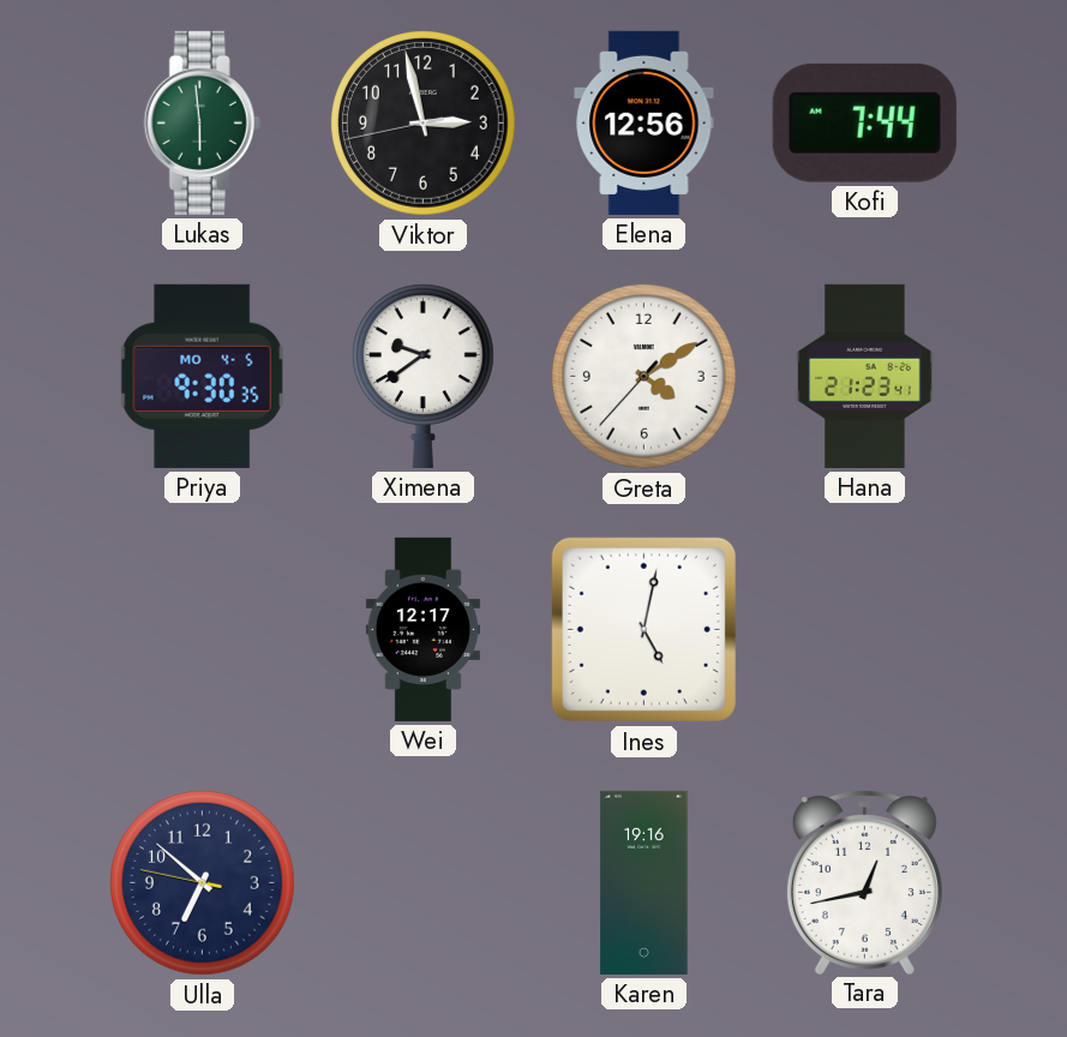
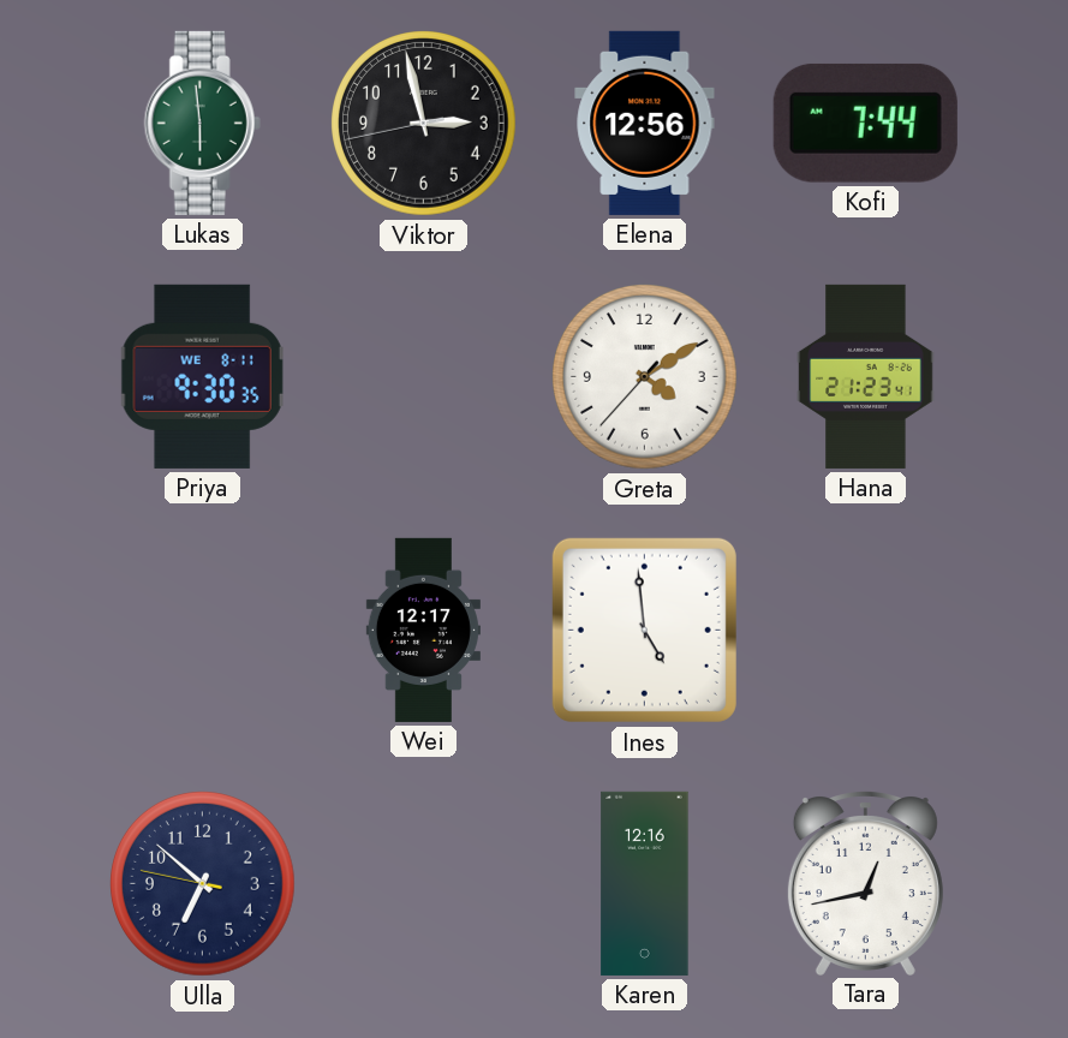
Priya date: MO 4-5 -> WE 8-11 (202, 376)
Ximena: 9:39 -> none (422, 376)
Ines: 5:02 -> 4:59 (644, 630)
Karen: 19:16 -> 12:16 (645, 883)
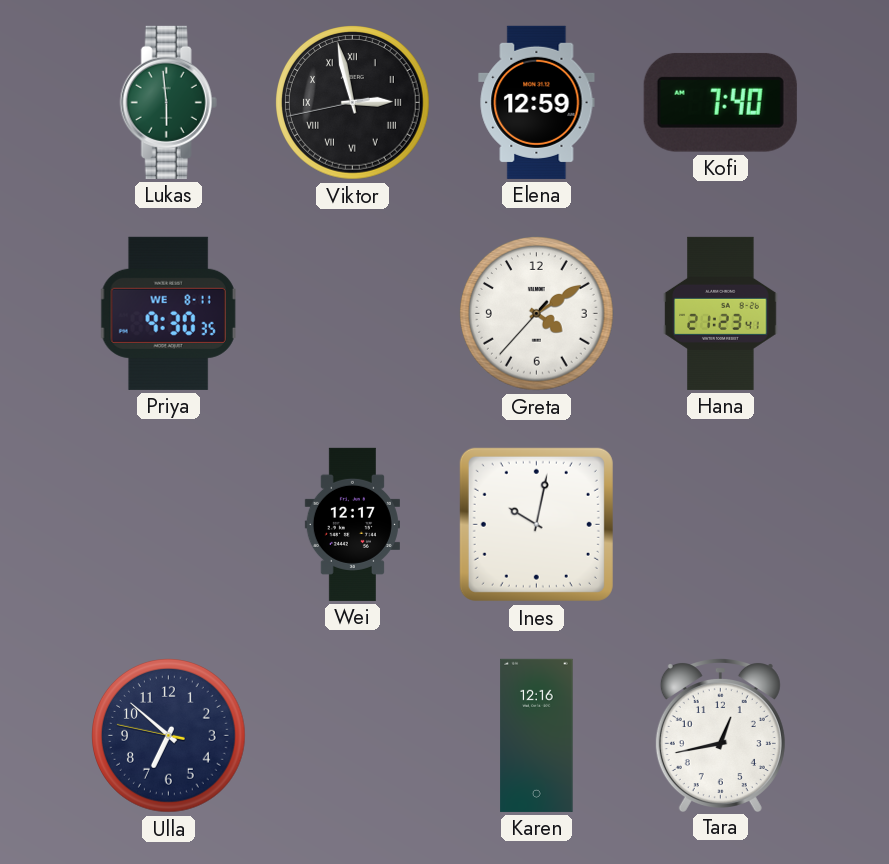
Viktor numerals: Arabic -> Roman (353, 103)
Elena: 12:56 -> 12:59 (537, 102)
Kofi: 7:44 -> 7:40 (720, 102)
Ines: 4:59 -> 10:02 (536, 524)
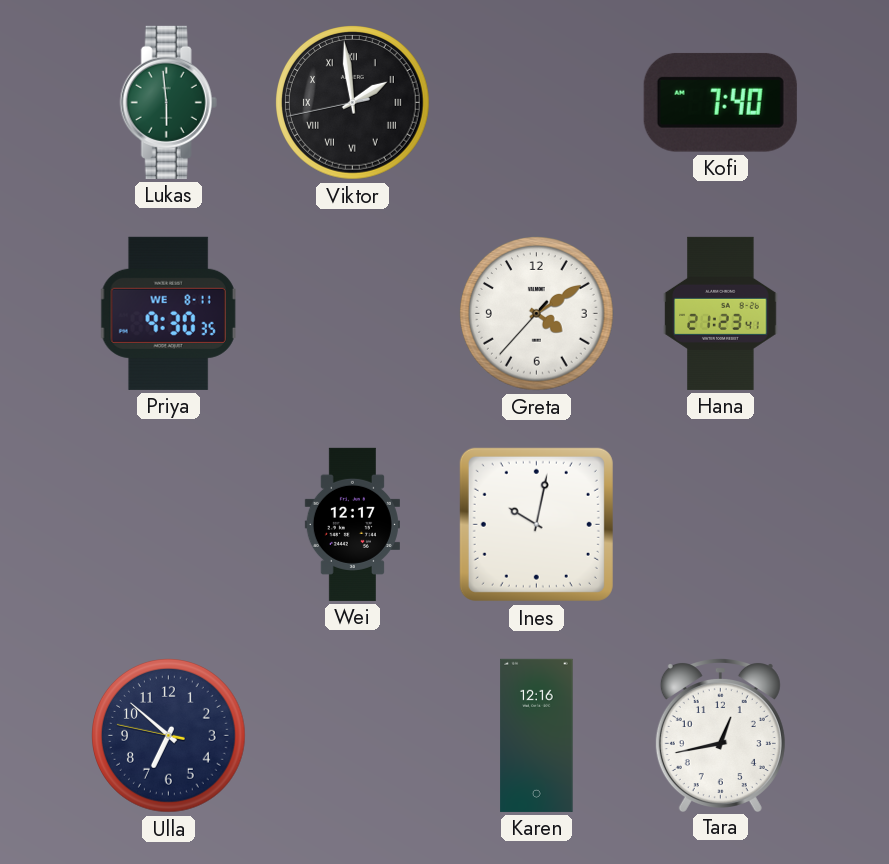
Viktor: 2:57 -> 1:58 (353, 103)
Elena: 12:59 -> none (537, 102)
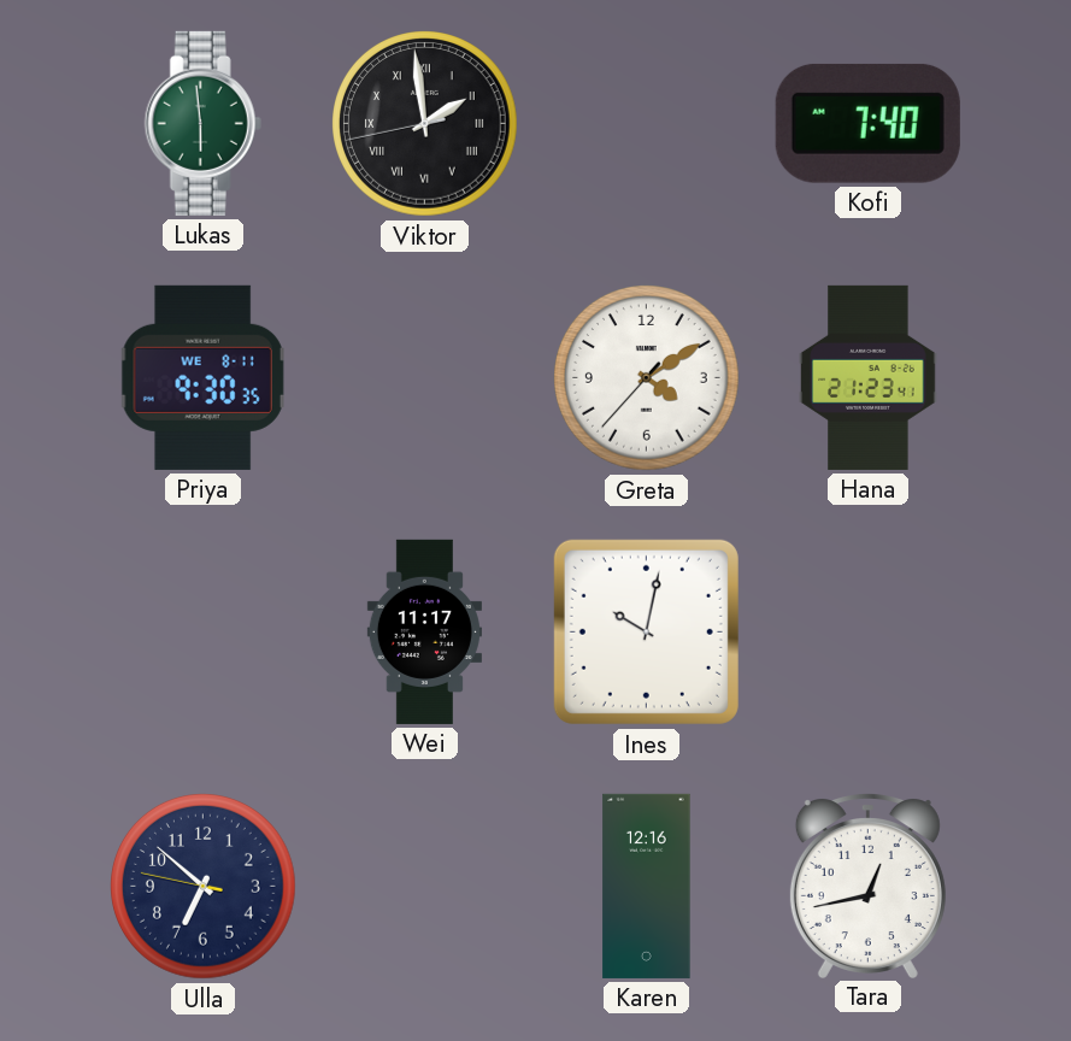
Wei: 12:17 -> 11:17 (424, 631)
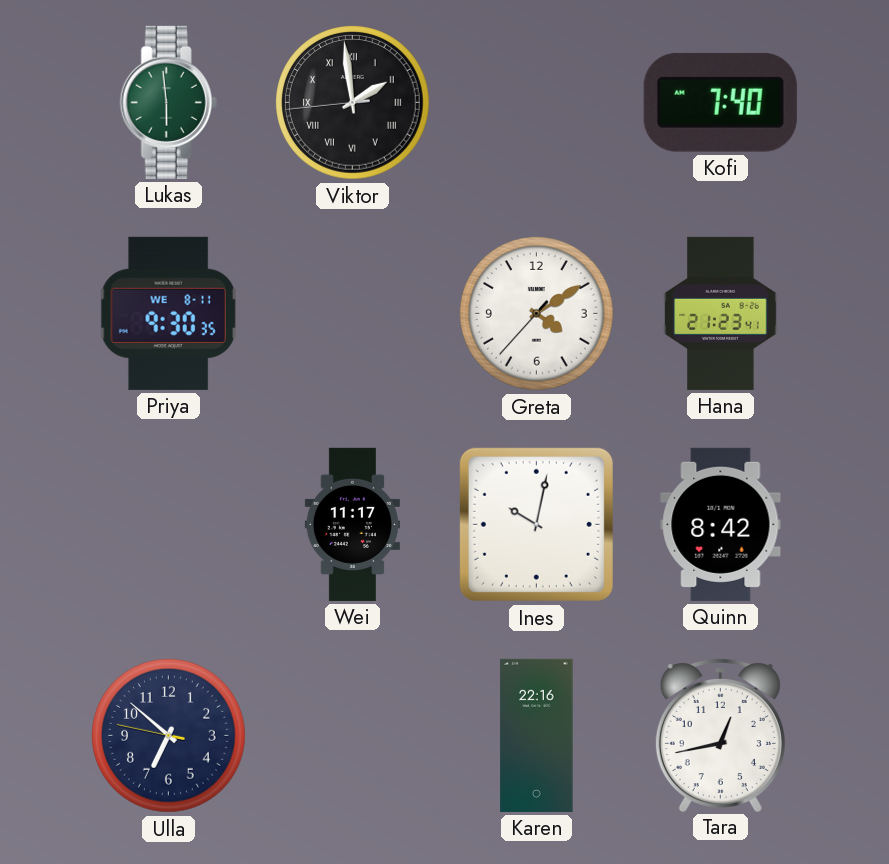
Viktor: 1:58:43 -> 1:58:44 (353, 103)
Quinn: none -> 8:42 (721, 524)
Karen: 12:16 -> 22:16 (537, 735)
